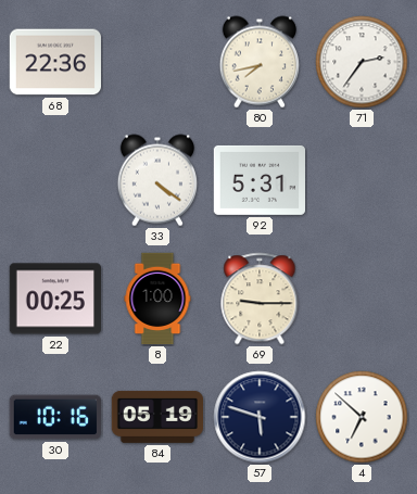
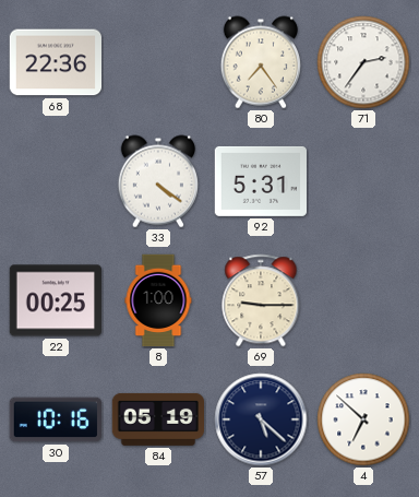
80: 7:43 -> 7:24 (260, 62)
57: 5:48 -> 5:22 (261, 419)
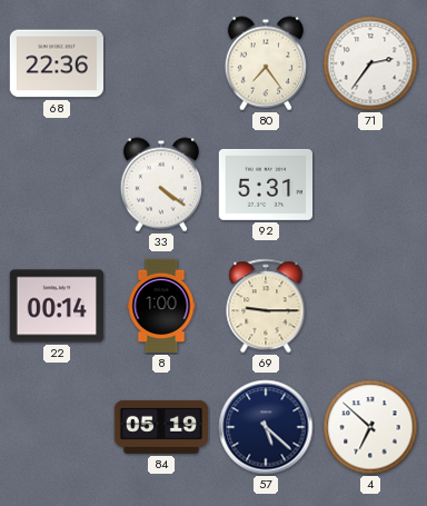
22: 00:25 -> 00:14 (56, 306)
30: 10:16 -> none (56, 419)
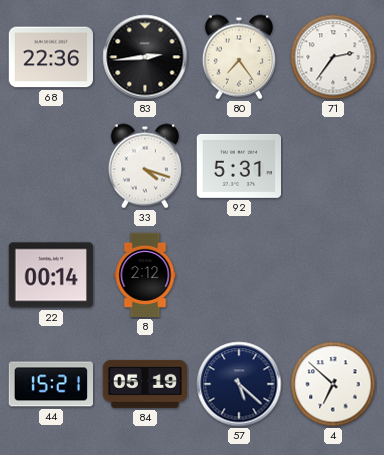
83: none -> 2:44 (145, 57)
33: 4:21 -> 4:18 (144, 166)
8: 1:00 -> 2:12 (145, 275)
69: 9:15 -> none (266, 306)
44: none -> 15:21 (51, 384)
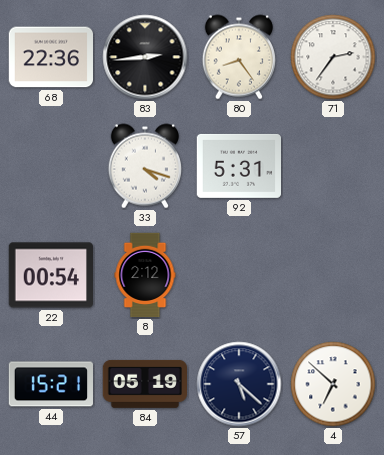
80: 7:24 -> 8:24 (238, 57)
22: 00:14 -> 00:54 (50, 275)
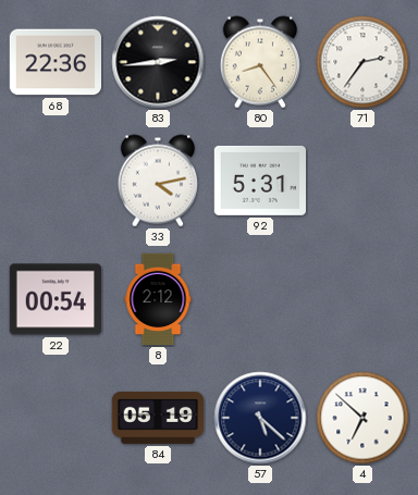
33: 4:18 -> 4:13 (157, 181)
44: 15:21 -> none (51, 384)
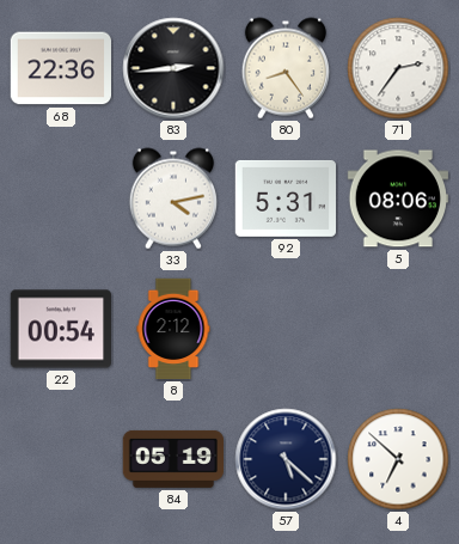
5: none -> 08:06 (397, 198)
